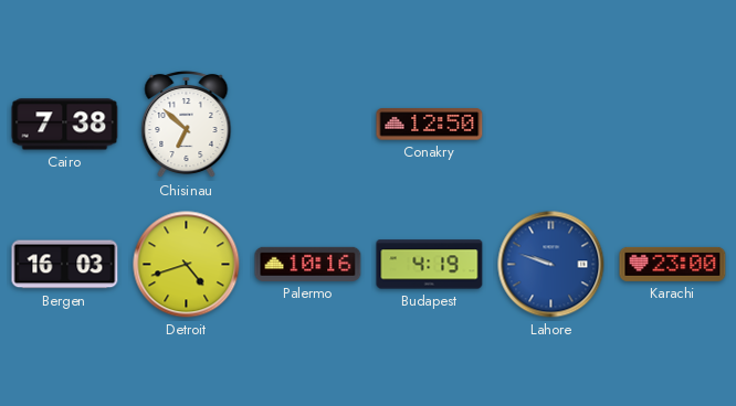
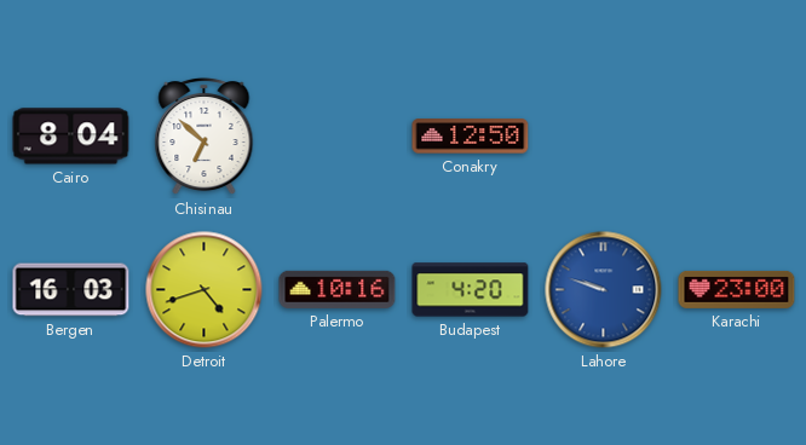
Cairo: 7:38 -> 8:04 (71, 137)
Budapest: 4:19 -> 4:20 (471, 290)
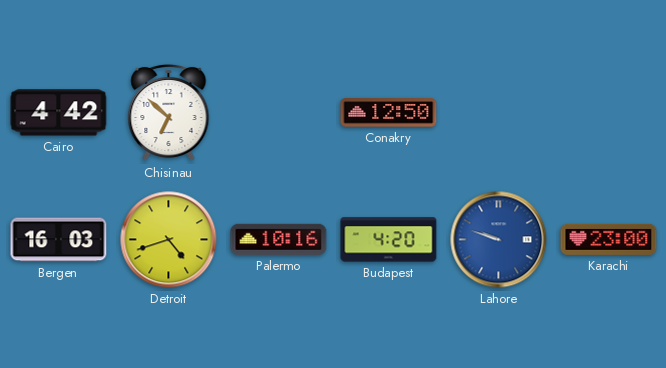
Cairo: 8:04 -> 4:42 (59, 113)
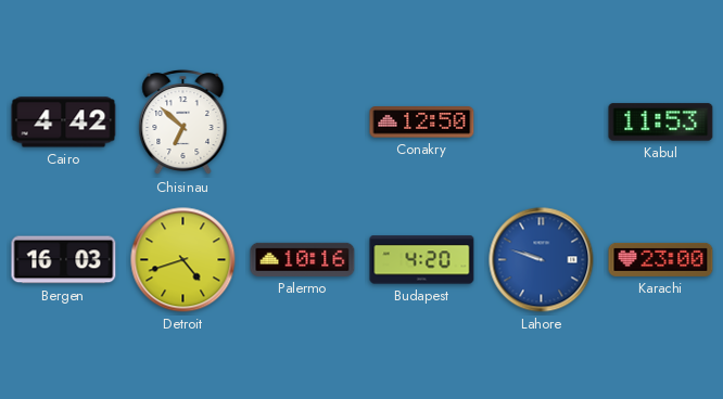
Kabul: none -> 11:53 (661, 123)
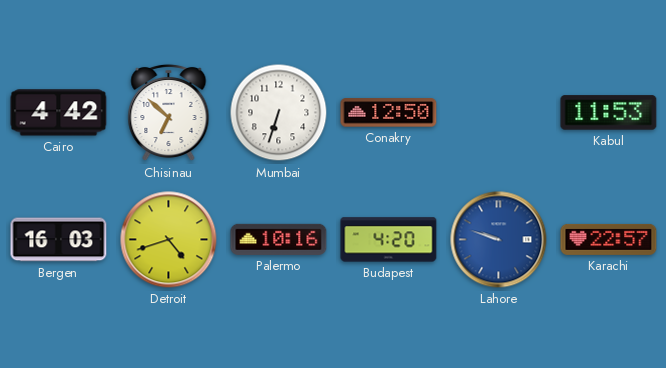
Mumbai: none -> 6:33 (279, 113)
Karachi: 23:00 -> 22:57 (609, 239)
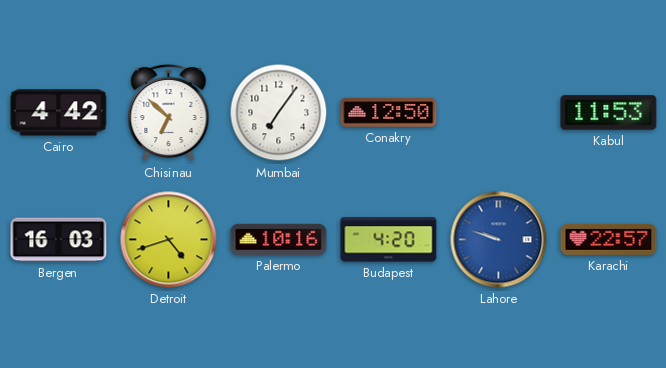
Mumbai: 6:33 -> 7:06 (279, 113)
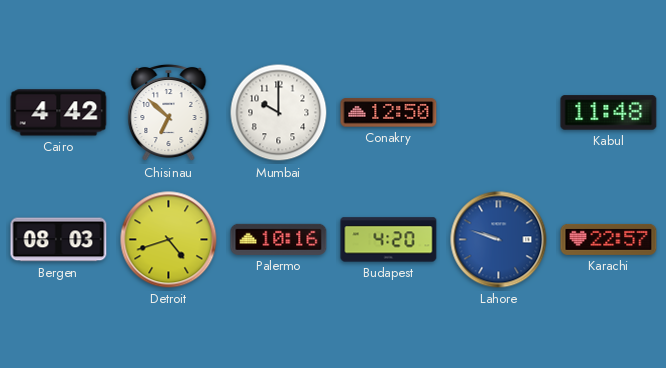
Mumbai: 7:06 -> 10:00 (279, 113)
Kabul: 11:53 -> 11:48 (609, 113)
Bergen: 16:03 -> 08:03 (59, 240)
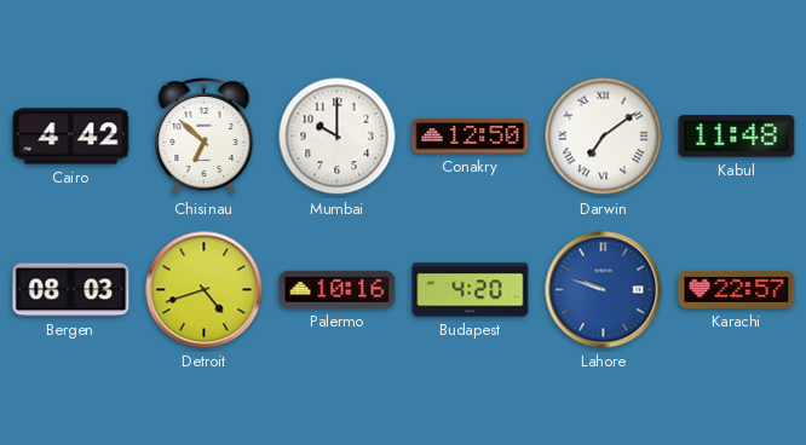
Darwin: none -> 7:09 (604, 137)
